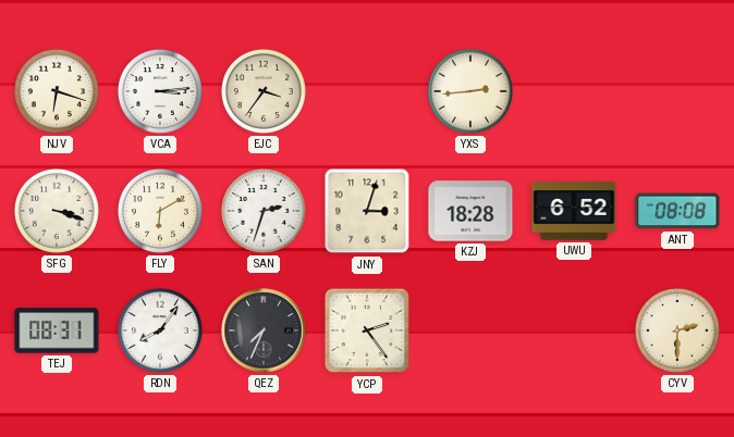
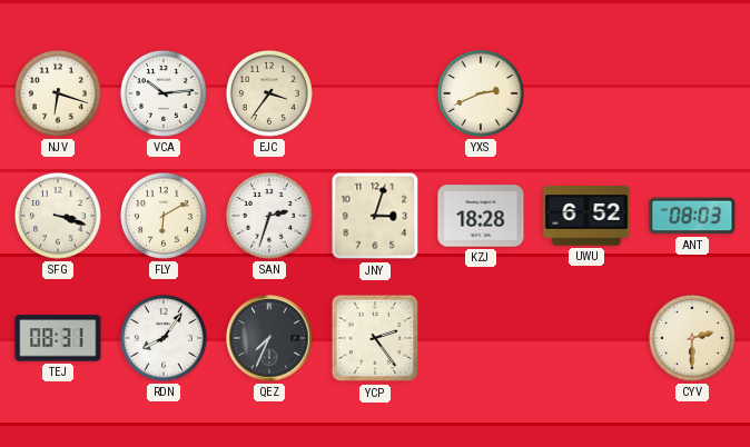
VCA: 3:14 -> 10:14 (164, 93)
YXS: 2:44 -> 2:41 (481, 93)
ANT: 08:08 -> 08:03 (692, 216)
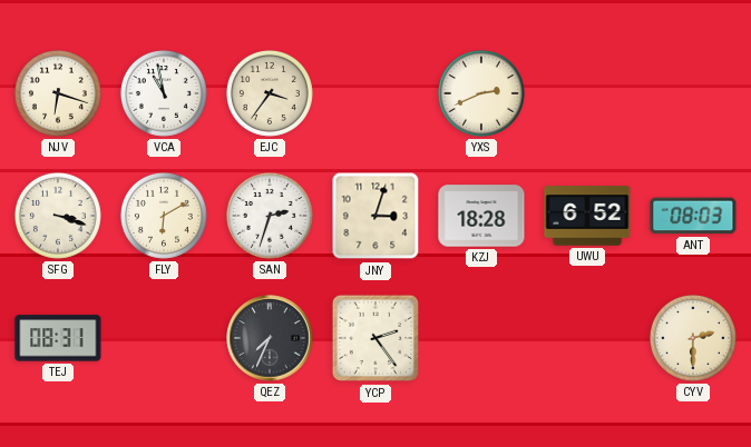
VCA: 10:14 -> 10:58 (164, 93)
RDN: 8:06 -> none (164, 338)
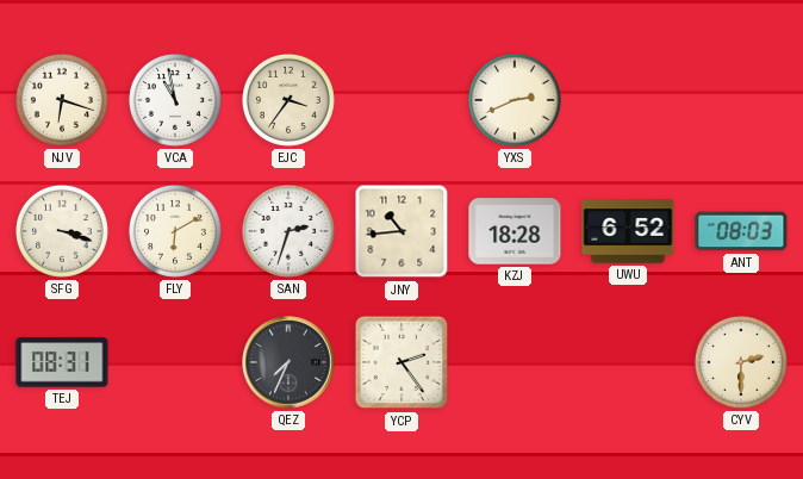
JNY: 3:03 -> 10:44 (401, 231)
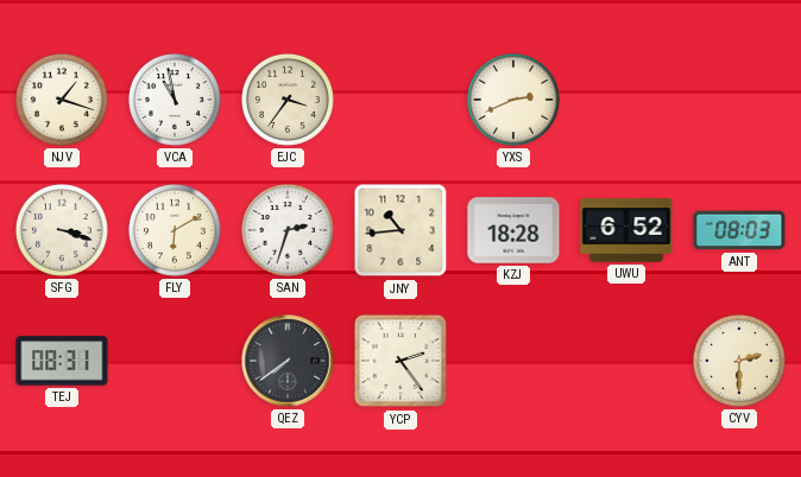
NJV: 6:18 -> 1:18 (62, 100)
QEZ: 7:34 -> 7:39 (288, 361)
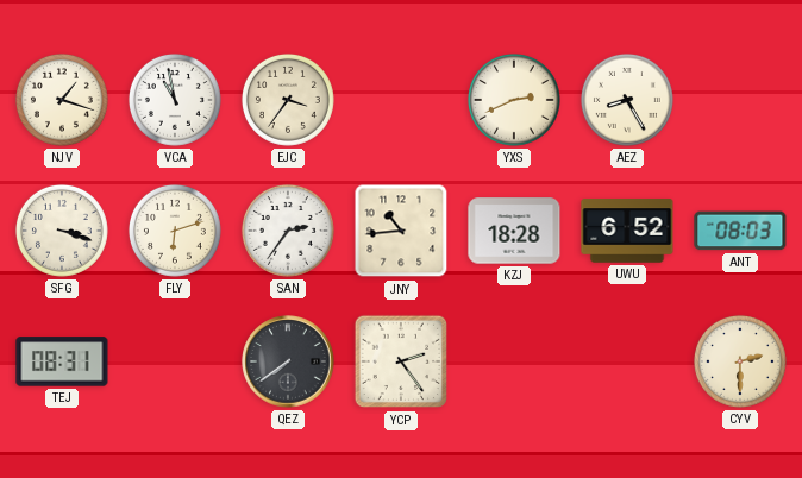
AEZ: none -> 8:25 (627, 100)
FLY: 6:10 -> 6:12 (175, 231)
SAN: 2:33 -> 2:36 (288, 231)
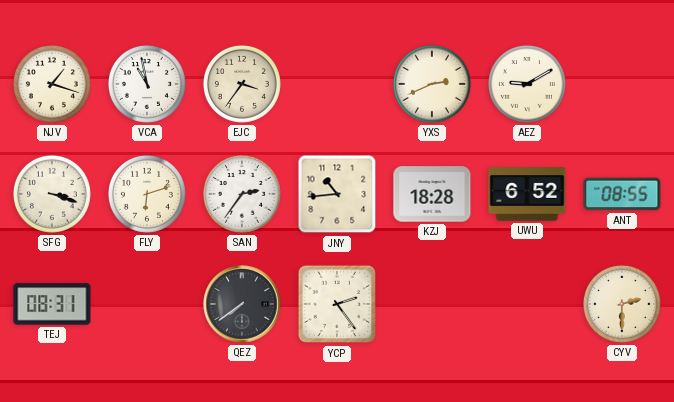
AEZ: 8:25 -> 9:10 (527, 84)
ANT: 08:03 -> 08:55 (622, 194)
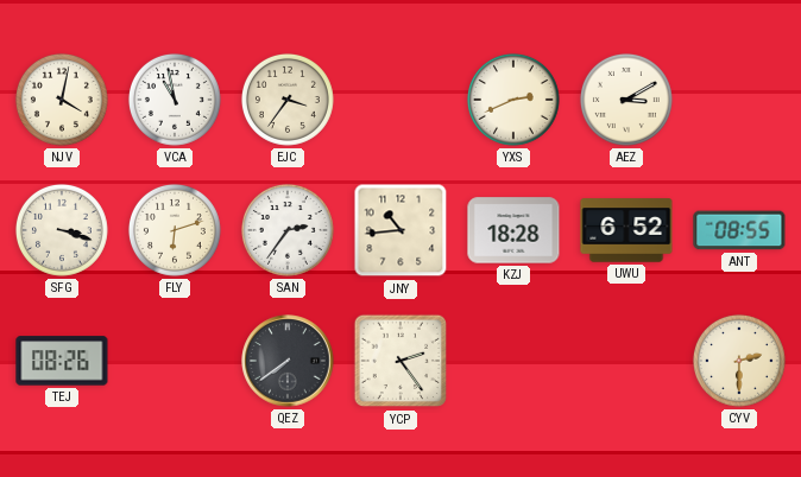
NJV: 1:18 -> 4:02 (62, 100)
AEZ: 9:10 -> 3:10 (626, 100)
TEJ: 08:31 -> 08:26 (62, 361)
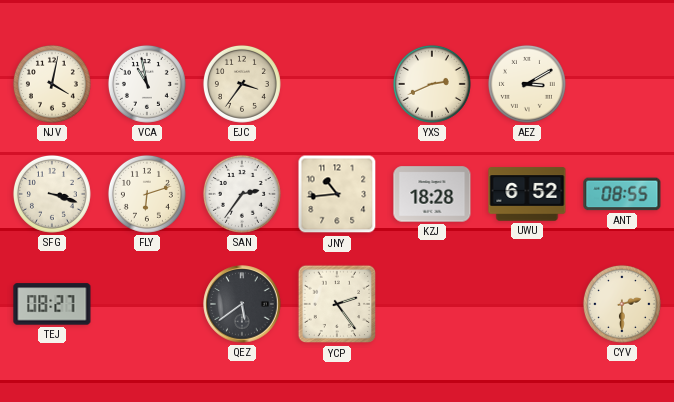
TEJ: 08:26 -> 08:27 (52, 304)
QEZ: 7:39 -> 5:39 (242, 304)
